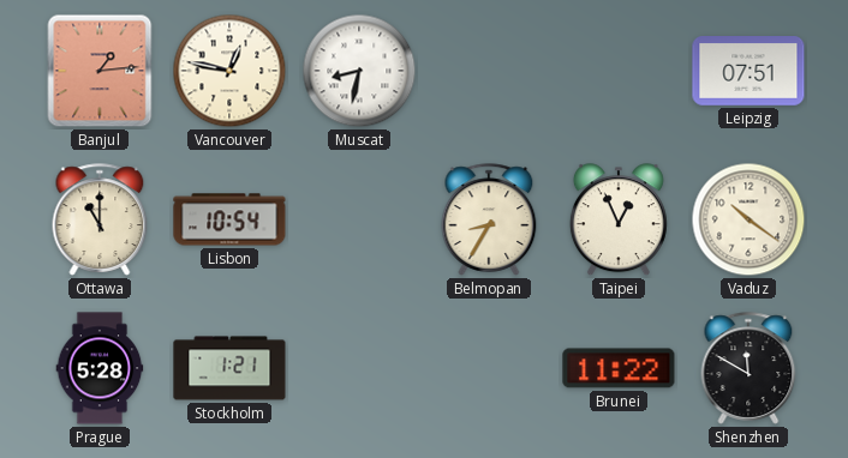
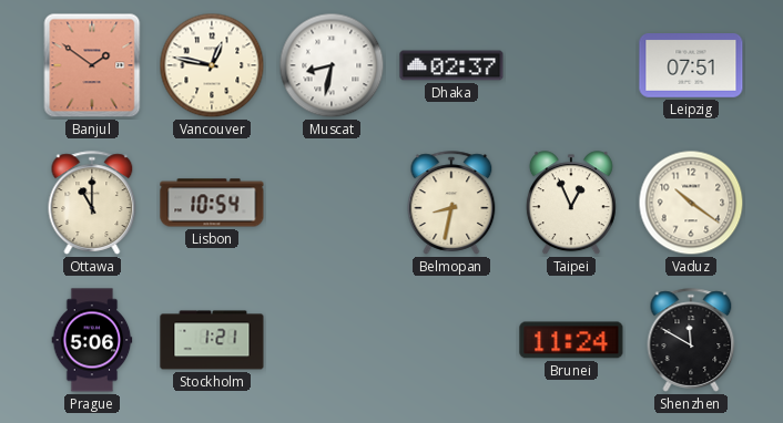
Banjul: 1:14 -> 1:51 (92, 65)
Dhaka: none -> 02:37 (451, 65)
Belmopan: 8:35 -> 8:32 (451, 203)
Prague: 5:28 -> 5:06 (92, 340)
Brunei: 11:22 -> 11:24 (571, 340)
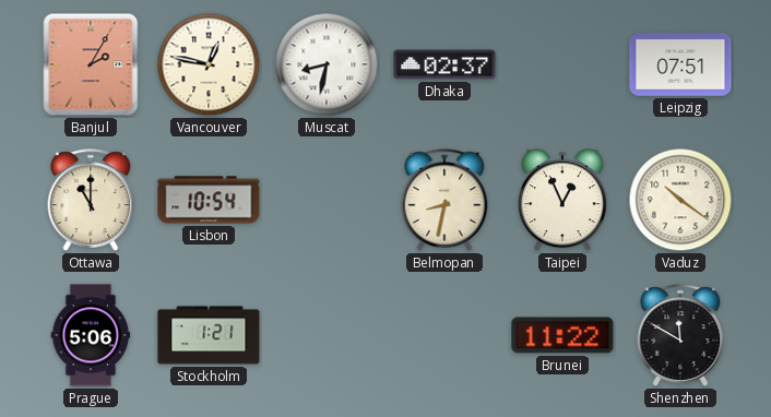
Banjul: 1:51 -> 2:05 (91, 64)
Brunei: 11:24 -> 11:22 (562, 335)
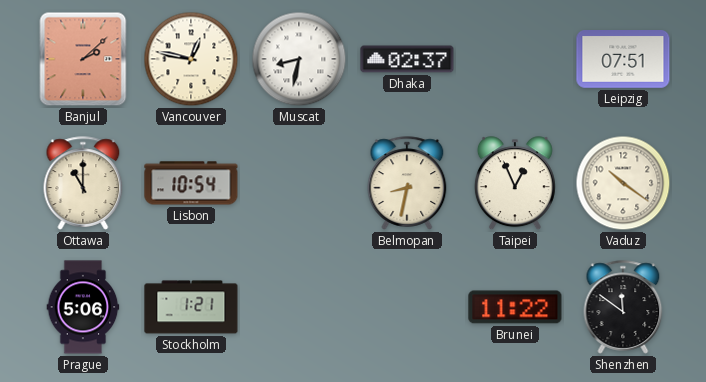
Banjul: 2:05 -> 2:08 (83, 59)
Shenzhen: 11:50 -> 11:51 (623, 307)
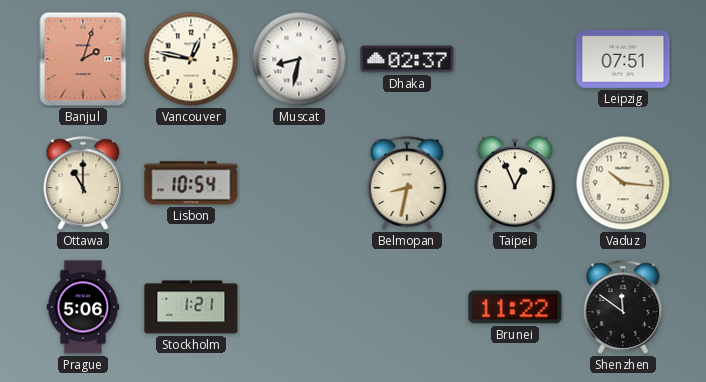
Banjul: 2:08 -> 2:03 (83, 59)
Vaduz: 10:21 -> 10:16 (623, 183)
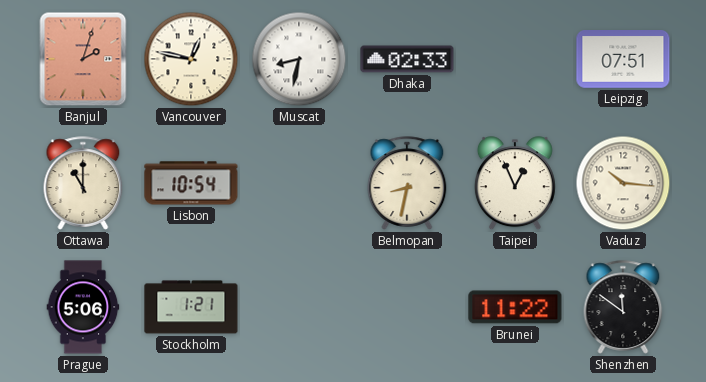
Dhaka: 02:37 -> 02:33 (407, 59)
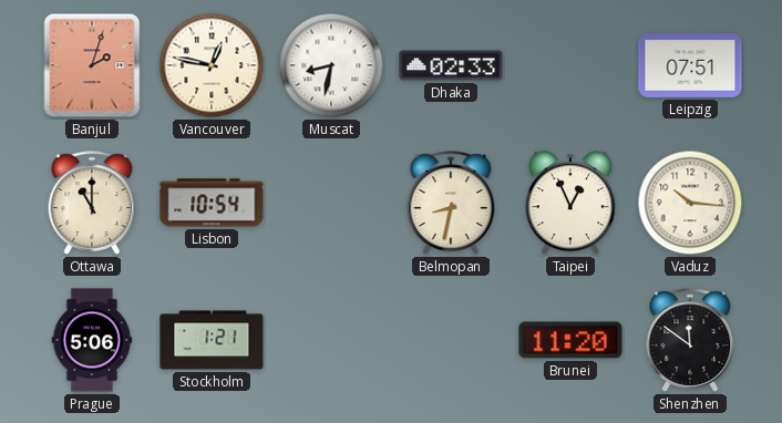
Brunei: 11:22 -> 11:20 (570, 340)
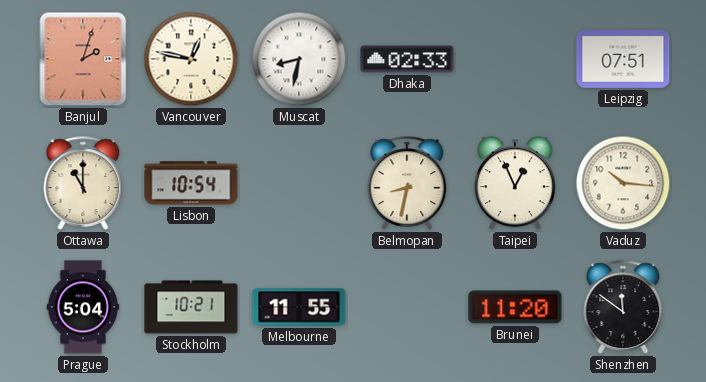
Prague: 5:06 -> 5:04 (83, 307)
Stockholm: 1:21 -> 10:21 (191, 307)
Melbourne: none -> 11:55 (299, 307)
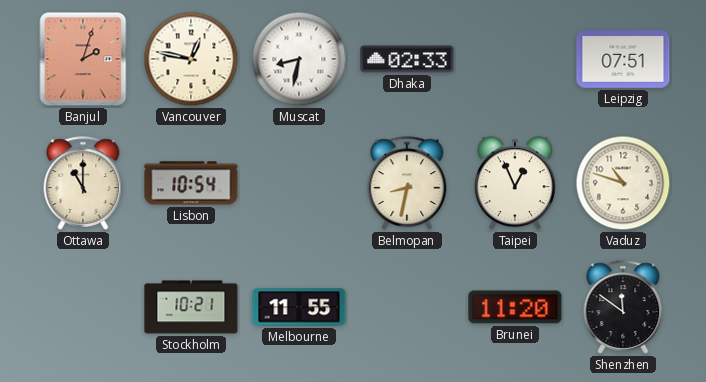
Vaduz: 10:16 -> 10:48 (623, 183)
Prague: 5:04 -> none (83, 307)
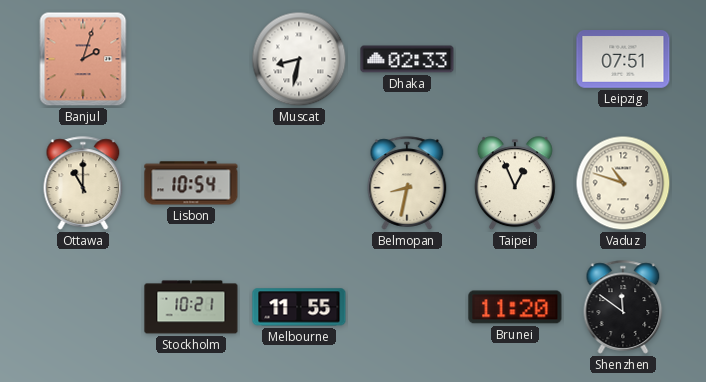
Vancouver: 12:47 -> none (191, 59)
